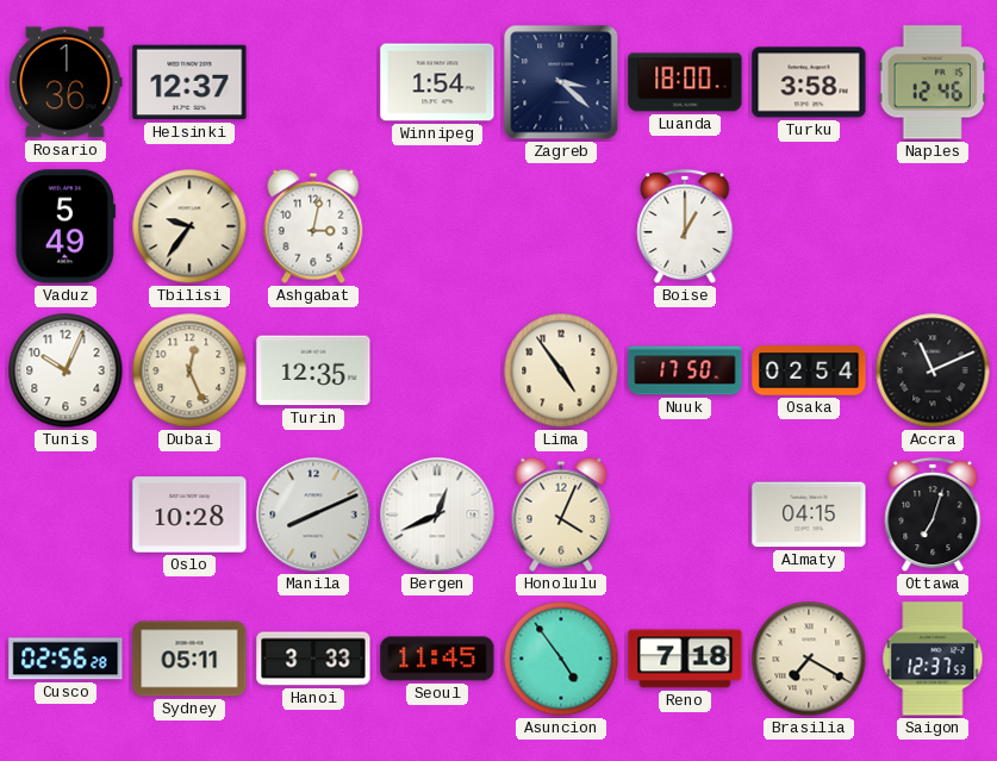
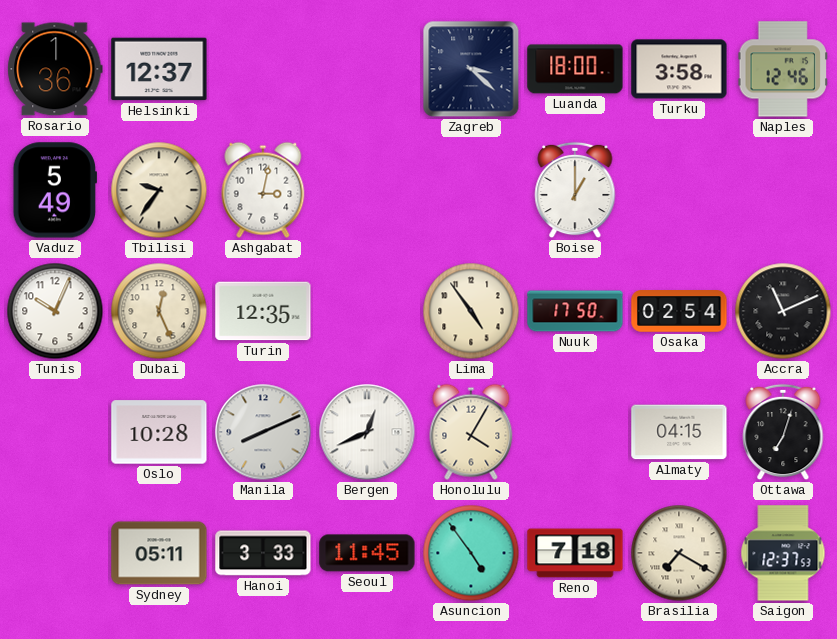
Winnipeg: 1:54 -> none (437, 82)
Honolulu: 4:04 -> 4:05 (471, 432)
Cusco: 02:56 -> none (66, 659)
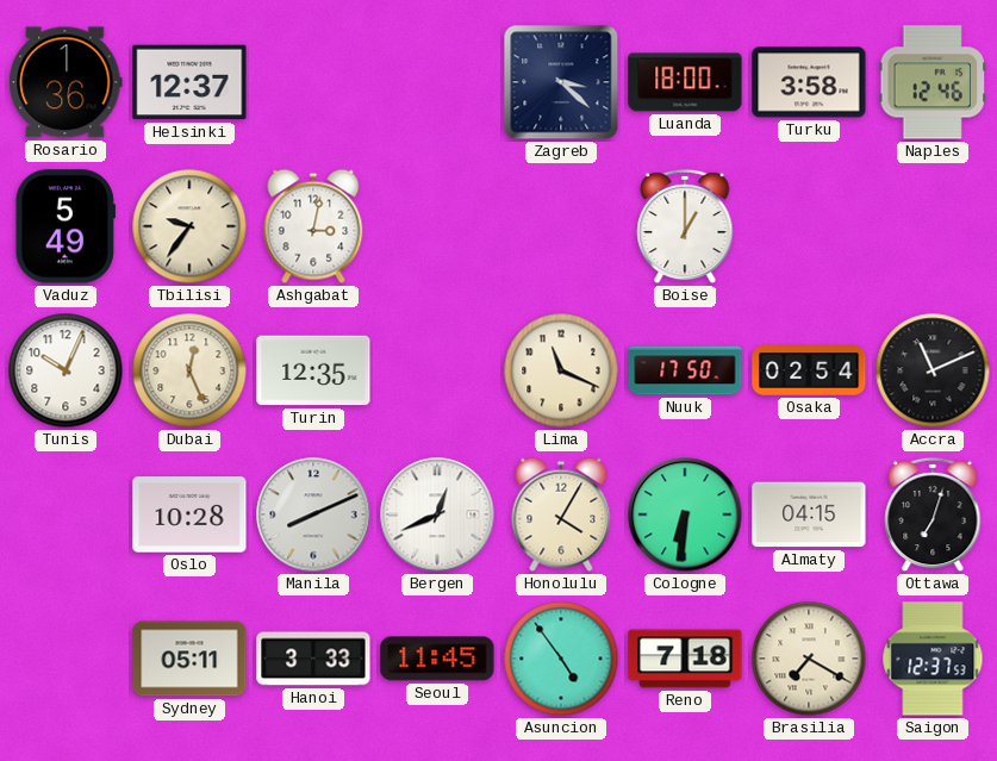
Lima: 4:54 -> 11:19 (561, 370)
Cologne: none -> 6:31 (685, 514)
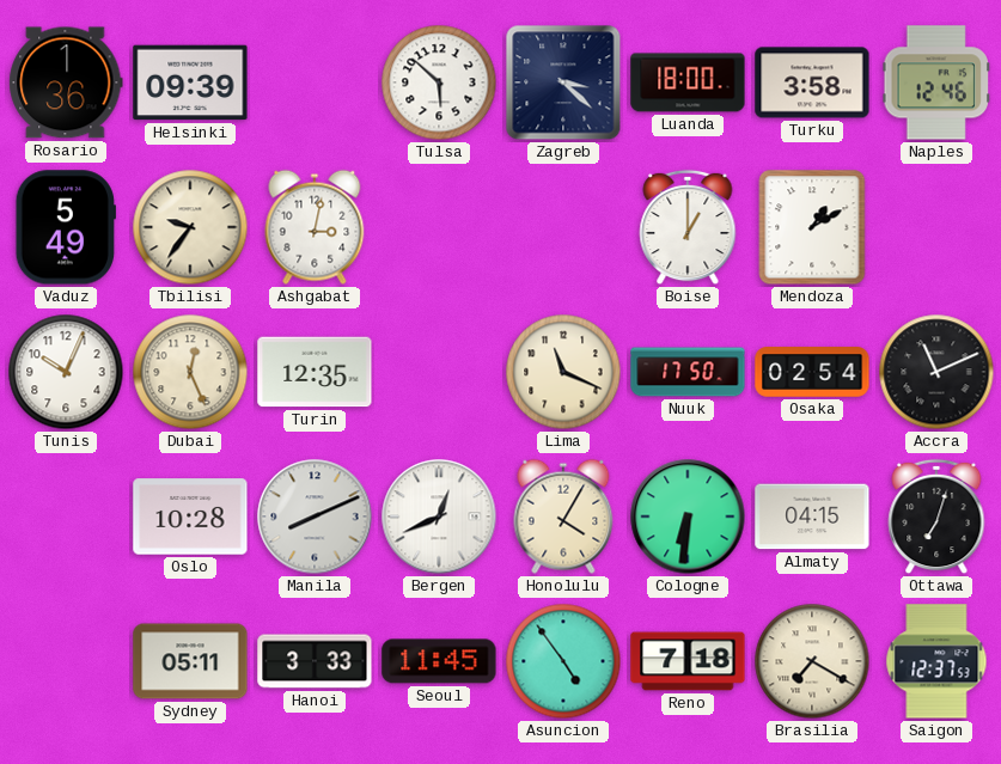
Helsinki: 12:37 -> 09:39 (190, 82)
Tulsa: none -> 5:52 (439, 82)
Mendoza: none -> 1:10 (812, 227)
